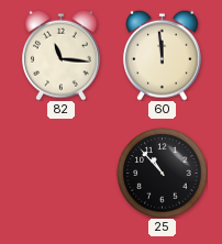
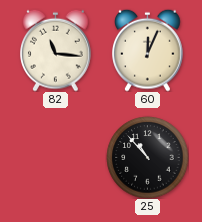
60: 11:59 -> 12:04 (148, 50)
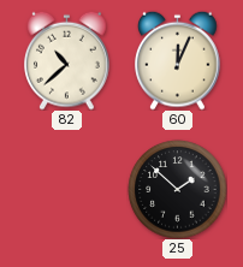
82: 11:16 -> 10:38 (67, 60)
25: 10:53 -> 1:52 (177, 189)
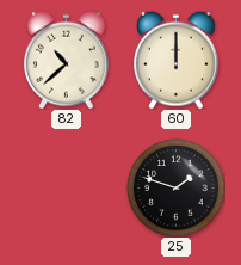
60: 12:04 -> 12:00 (177, 60)
25: 1:52 -> 1:48 (175, 187)
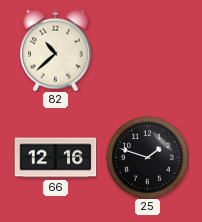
60: 12:00 -> none (177, 60)
66: none -> 12:16 (55, 158)
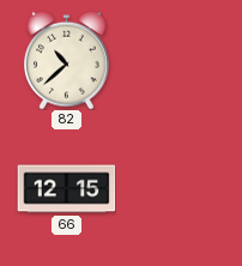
66: 12:16 -> 12:15 (66, 189)
25: 1:48 -> none (147, 157)
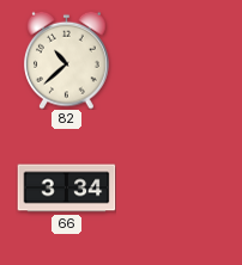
66: 12:15 -> 3:34 (66, 189)
